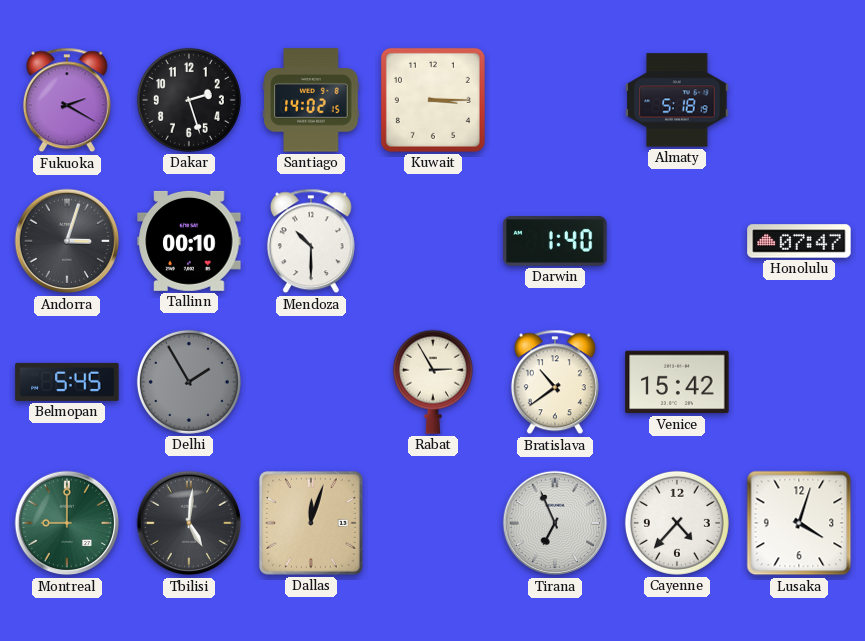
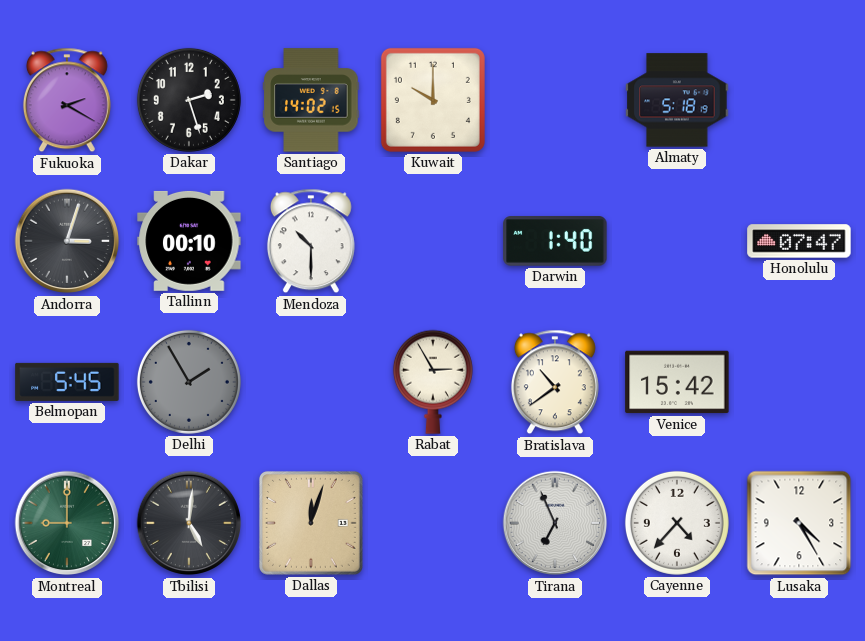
Kuwait: 3:15 -> 10:00 (433, 100)
Lusaka: 4:03 -> 4:25 (799, 523)
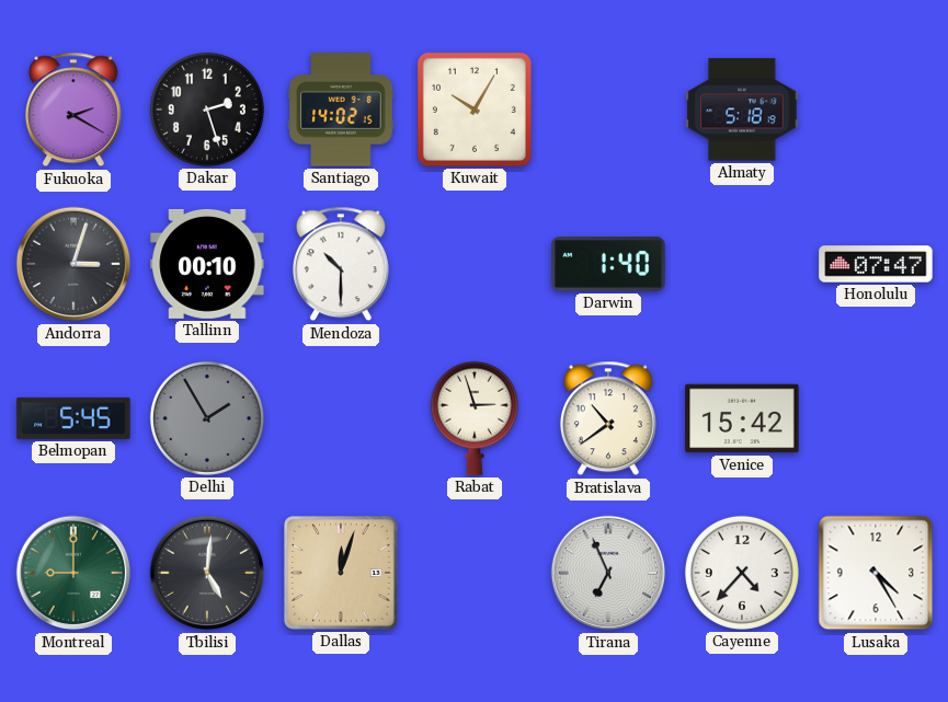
Kuwait: 10:00 -> 10:05 (475, 110)
Rabat: 2:55 -> 2:57 (475, 418)
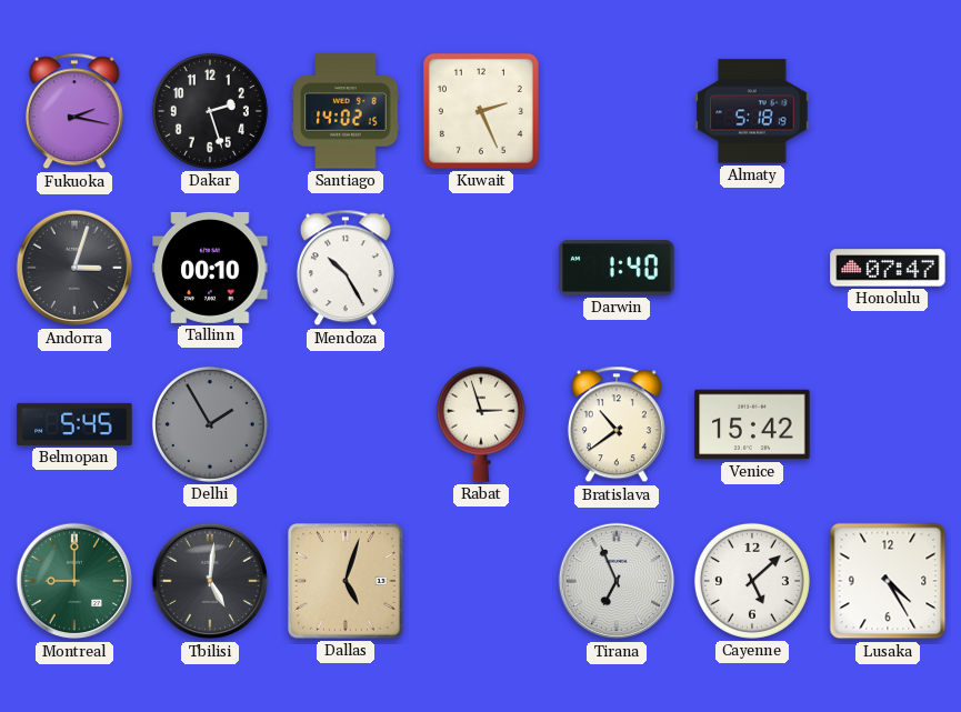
Fukuoka: 2:20 -> 2:17 (74, 111)
Kuwait: 10:05 -> 2:26 (481, 111)
Mendoza: 10:30 -> 10:25 (346, 268)
Dallas: 12:03 -> 5:03 (346, 581)
Cayenne: 4:37 -> 5:08 (752, 581)
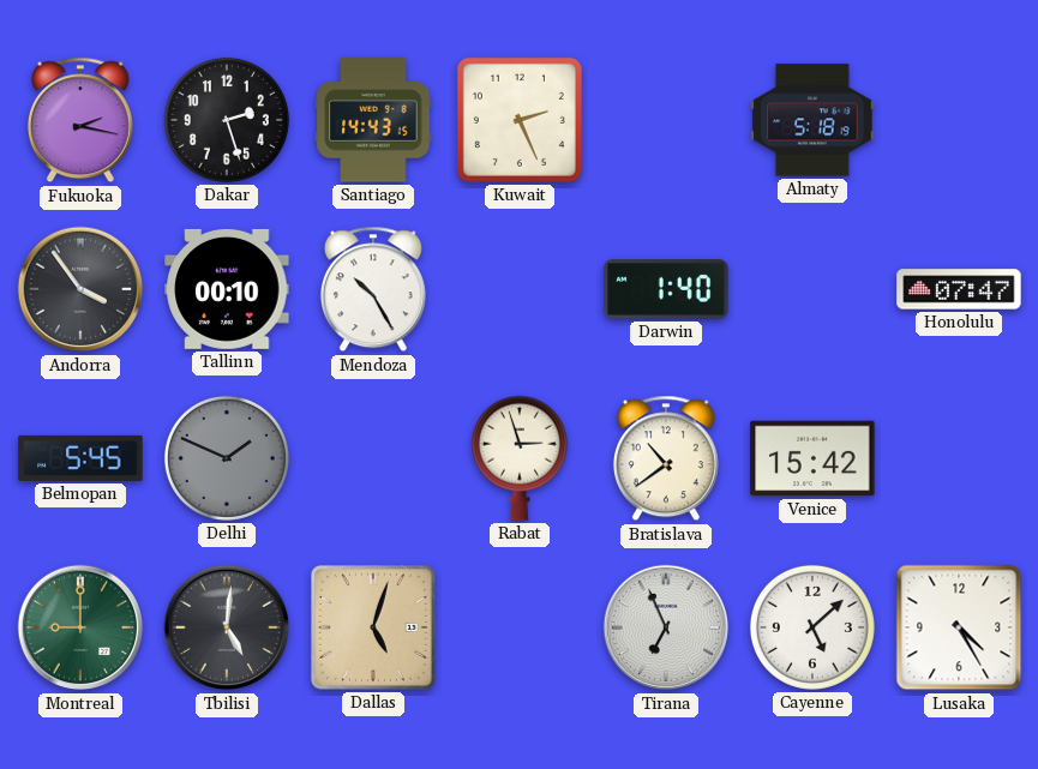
Santiago: 14:02 -> 14:43 (373, 120)
Andorra: 3:03 -> 3:54 (80, 289)
Delhi: 1:55 -> 1:49 (227, 458)
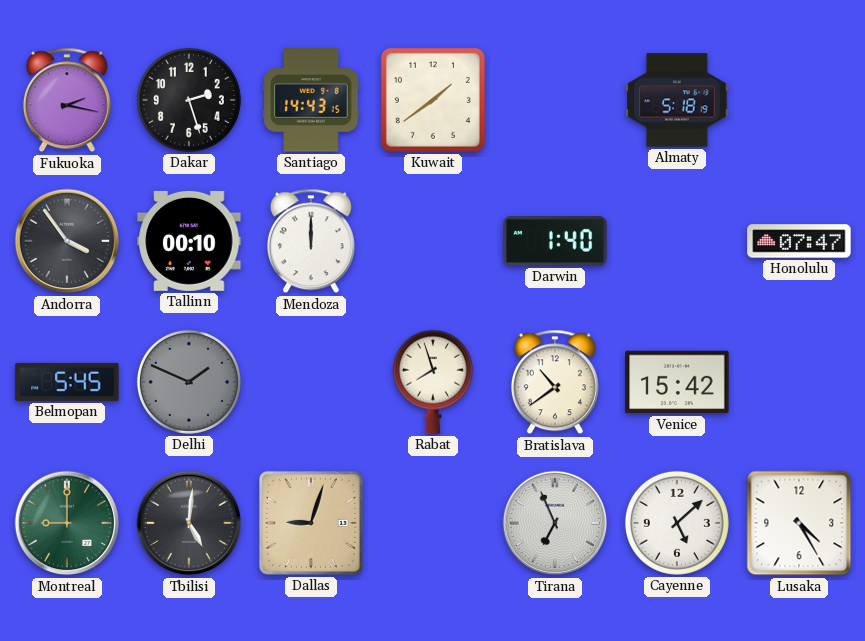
Kuwait: 2:26 -> 1:39 (433, 100)
Mendoza: 10:25 -> 12:00 (311, 241)
Rabat: 2:57 -> 7:57 (433, 382)
Dallas: 5:03 -> 9:03 (311, 523)
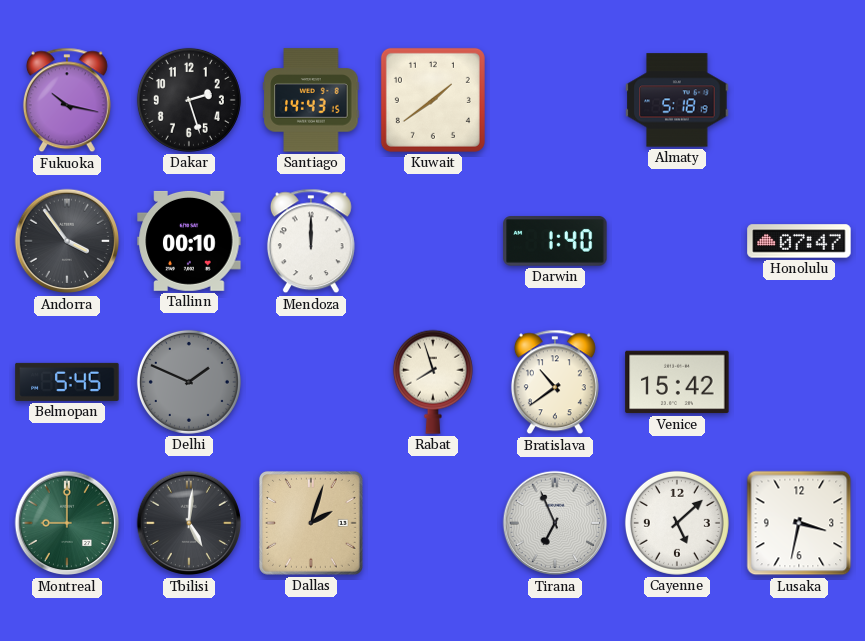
Fukuoka: 2:17 -> 10:17 (67, 100)
Dallas: 9:03 -> 2:03 (311, 523)
Lusaka: 4:25 -> 3:32 (799, 523)
